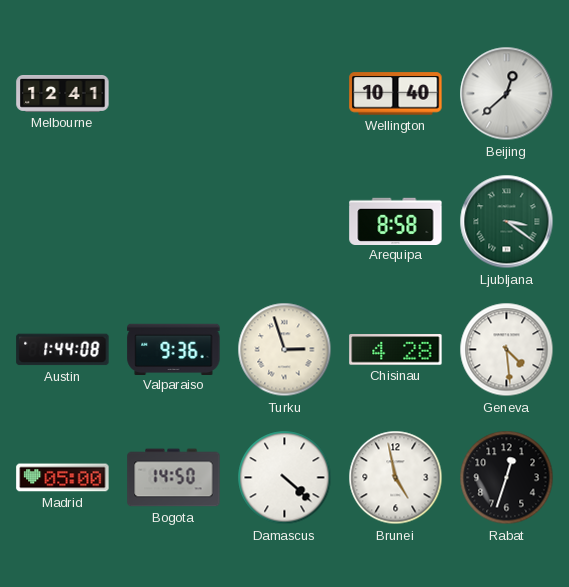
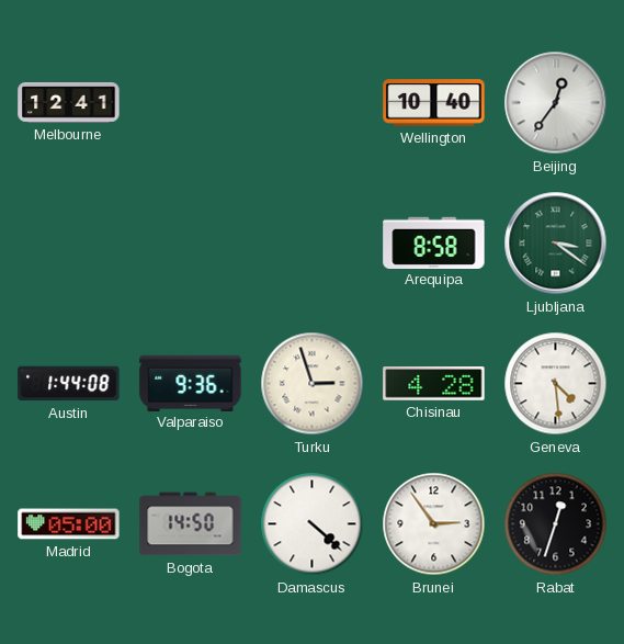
Beijing: 12:38 -> 12:36 (556, 103)
Brunei: 4:58 -> 2:54 (434, 524)
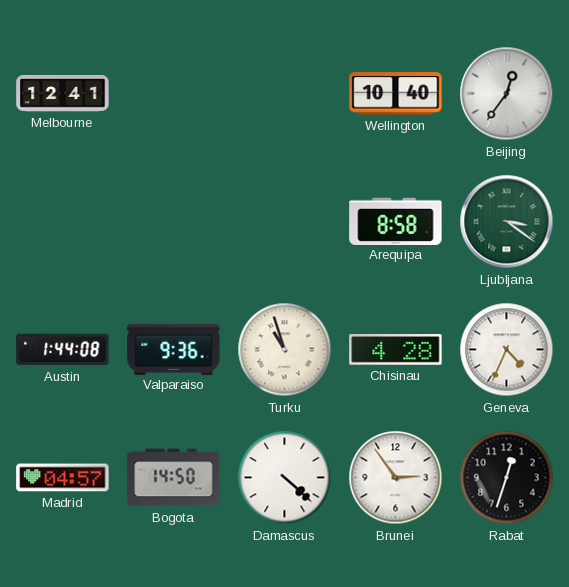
Turku: 2:57 -> 10:57 (285, 350)
Geneva: 4:29 -> 4:34 (507, 350)
Madrid: 05:00 -> 04:57 (63, 478)
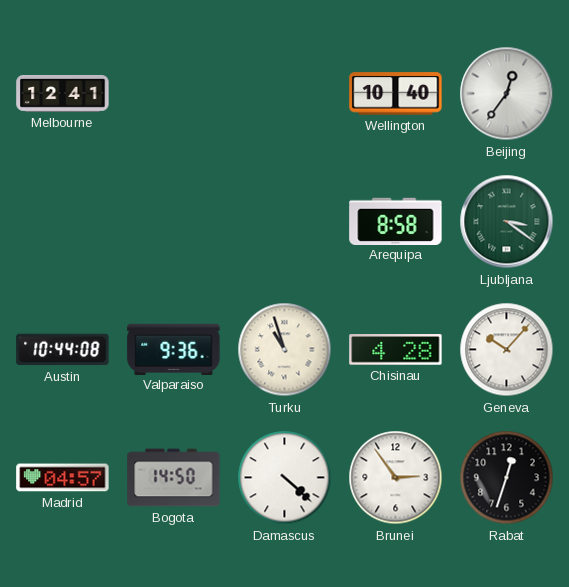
Austin: 1:44 -> 10:44 (63, 350)
Geneva: 4:34 -> 10:07 (507, 350)
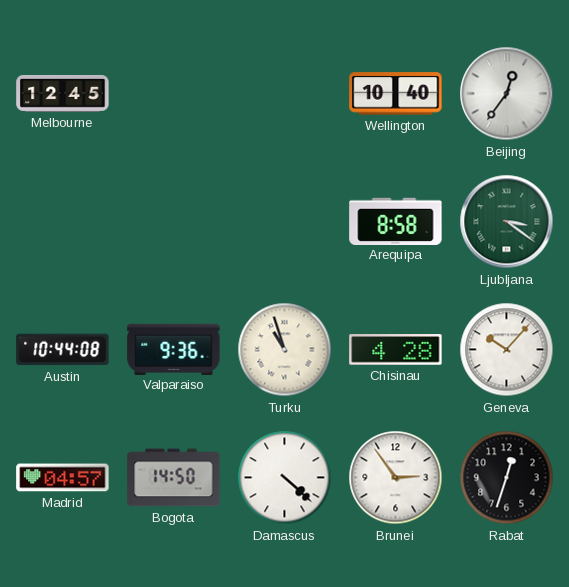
Melbourne: 12:41 -> 12:45 (63, 94)
